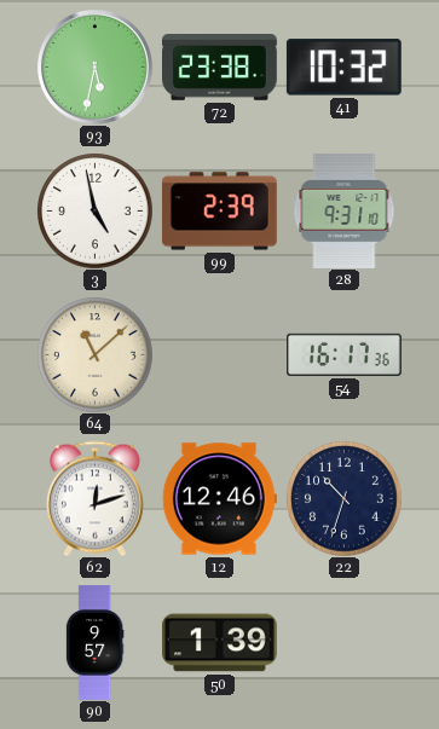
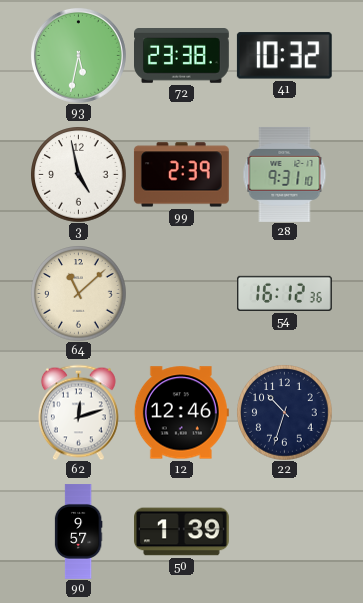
54: 16:17 -> 16:12 (285, 293)
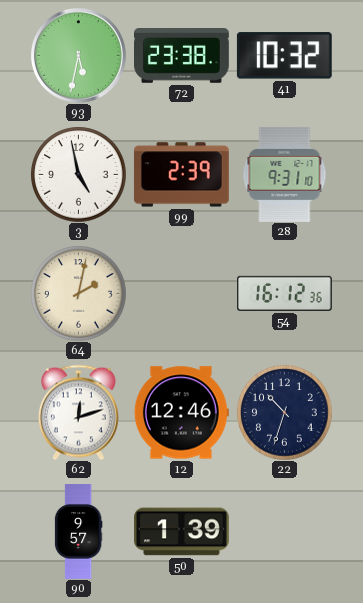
64: 11:08 -> 2:02 (78, 293)
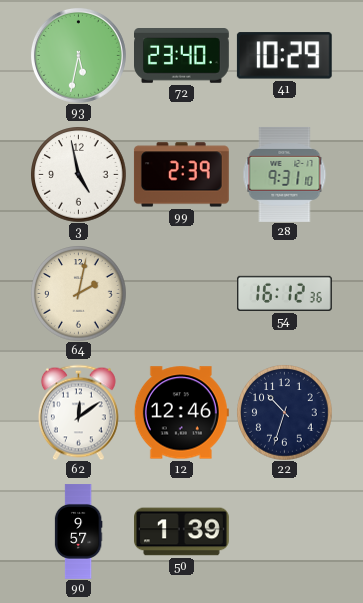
72: 23:38 -> 23:40 (182, 56)
41: 10:32 -> 10:29 (284, 56)
62: 12:12 -> 12:09 (78, 412)
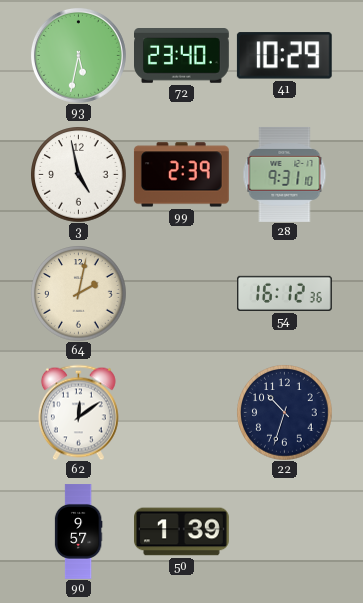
12: 12:46 -> none (181, 413)
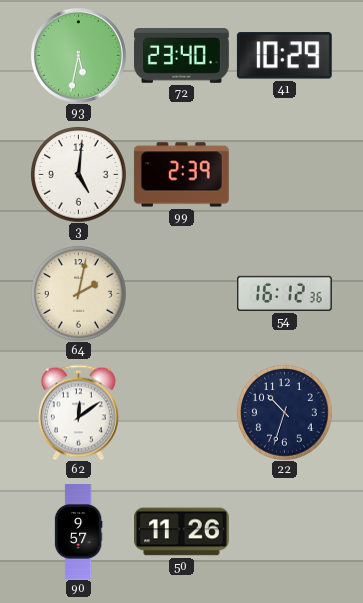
3: 4:58 -> 5:01 (78, 174)
28: 9:31 -> none (285, 174)
50: 1:39 -> 11:26 (182, 532)
